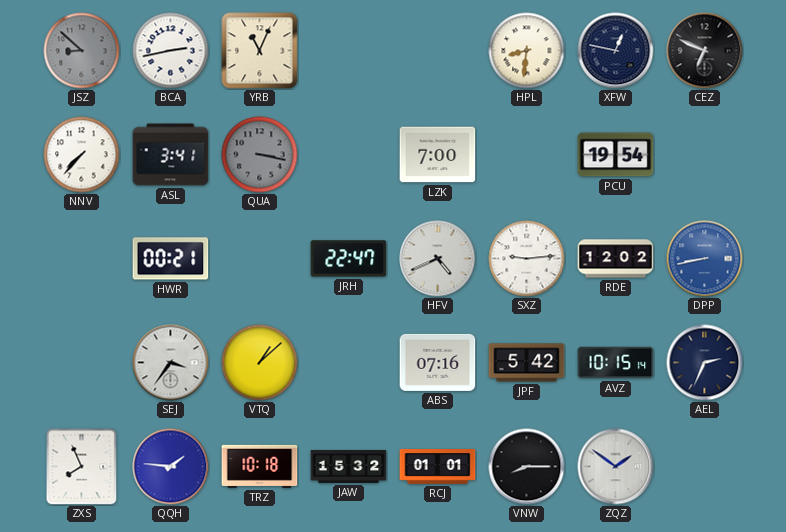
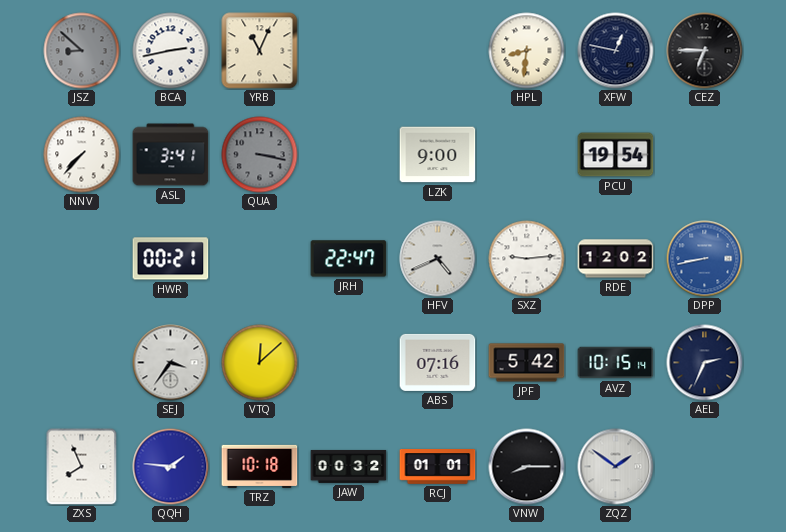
CEZ: 6:49 -> 6:45 (705, 51)
LZK: 7:00 -> 9:00 (438, 155)
VTQ: 1:08 -> 12:08 (260, 363)
JAW: 15:32 -> 00:32 (349, 466)
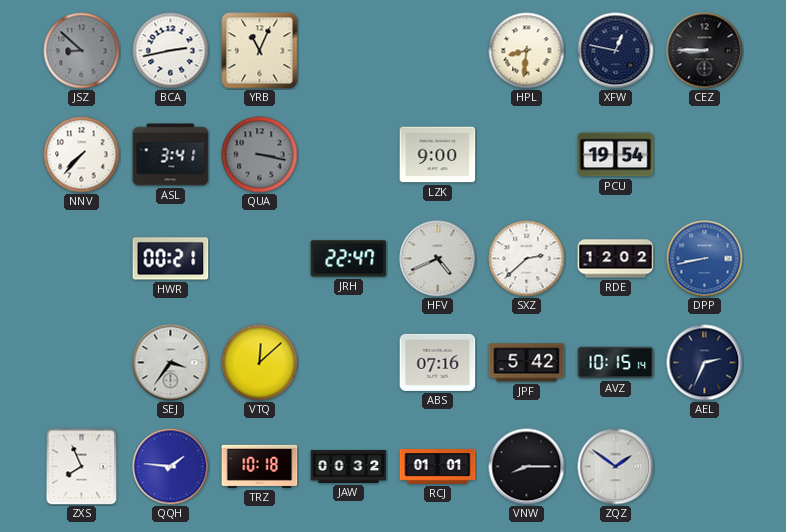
CEZ: 6:45 -> 8:45 (705, 51)
SXZ: 9:14 -> 2:38 (527, 259)
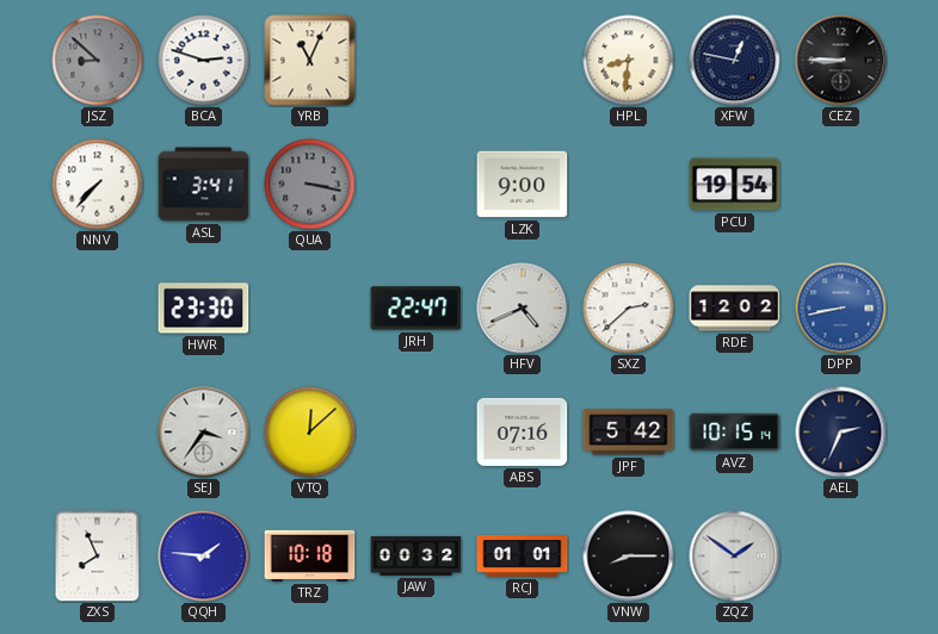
BCA: 2:43 -> 2:48 (204, 61)
HWR: 00:21 -> 23:30 (204, 309)
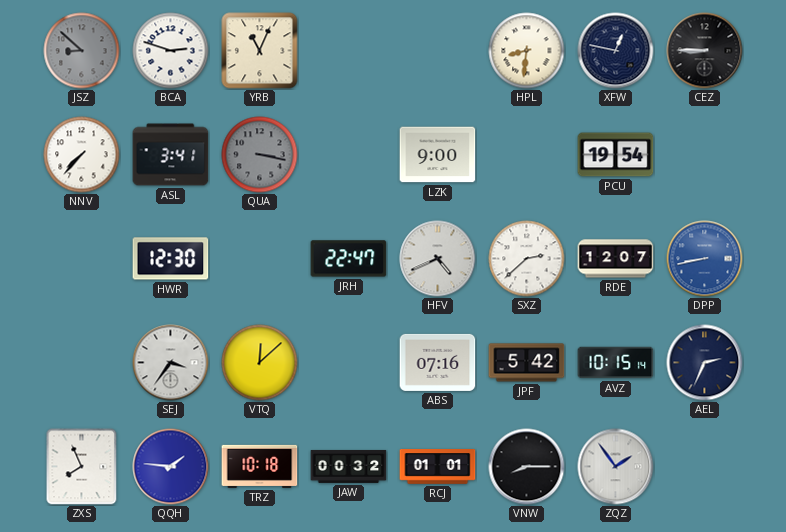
HWR: 23:30 -> 12:30 (171, 259)
RDE: 12:02 -> 12:07 (616, 259)
ZQZ: 1:51 -> 1:54 (616, 467)
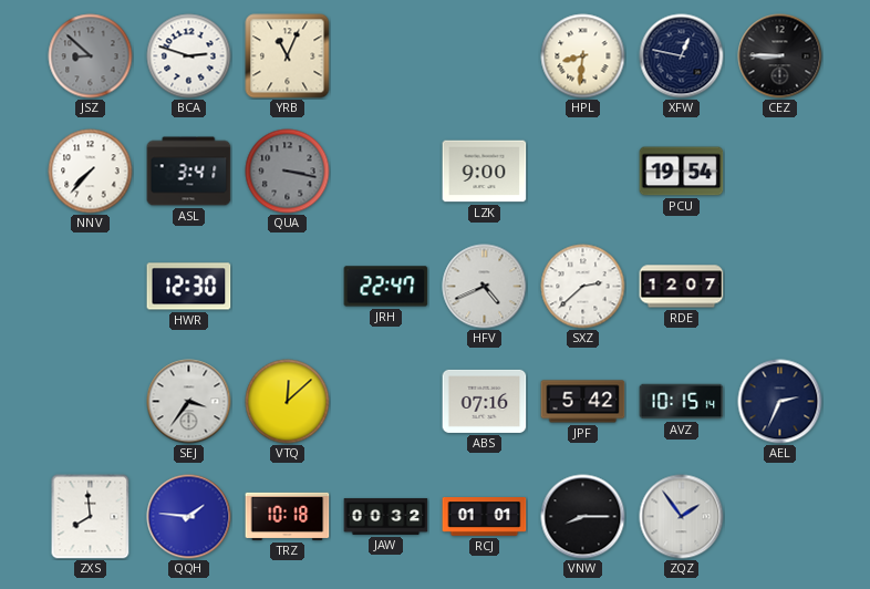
DPP: 8:43 -> none (705, 259)
ZXS: 7:56 -> 7:59 (91, 517)
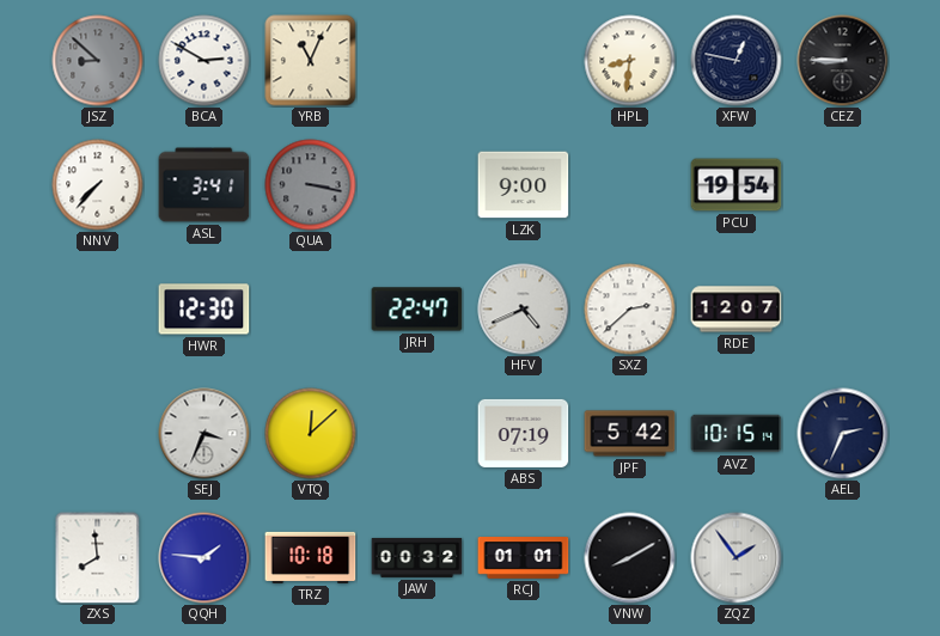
BCA: 2:48 -> 2:50 (205, 61)
SEJ: 3:36 -> 3:34 (205, 434)
ABS: 07:16 -> 07:19 (524, 433)
VNW: 8:15 -> 8:10 (630, 558)
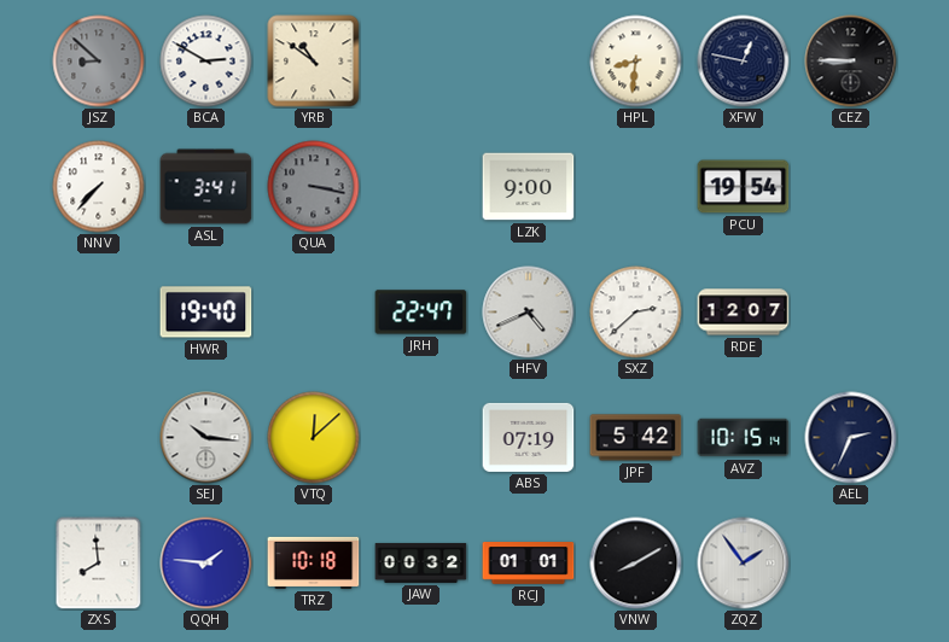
YRB: 11:04 -> 10:51 (314, 62)
HWR: 12:30 -> 19:40 (206, 313)
SEJ: 3:34 -> 10:16 (206, 438)
